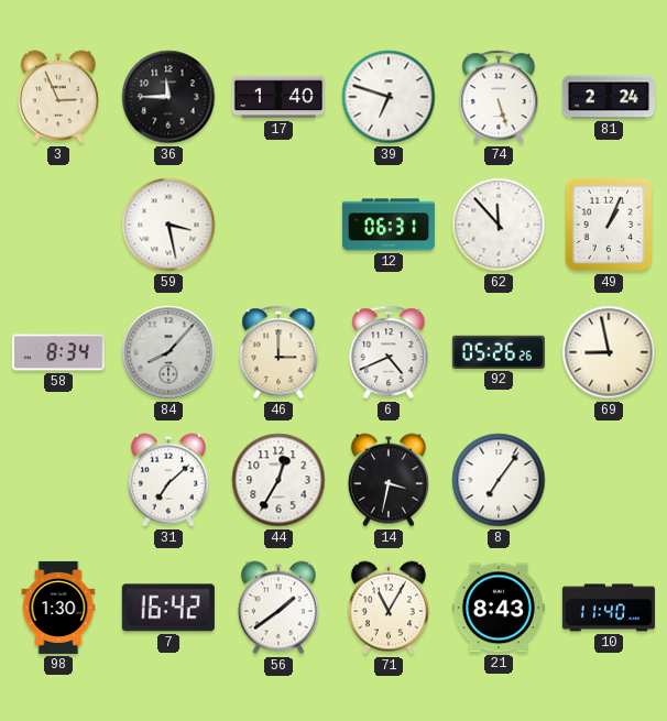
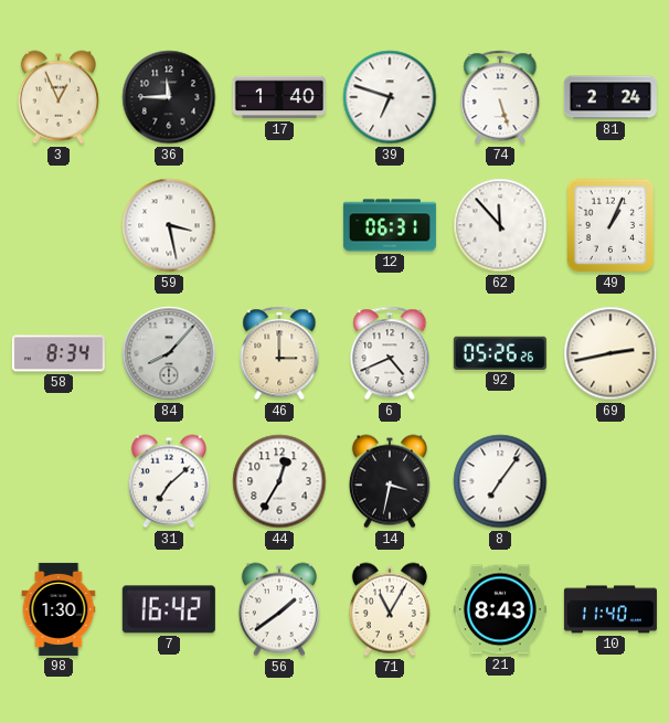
3: 2:56 -> 12:56 (59, 97)
69: 8:58 -> 2:43 (610, 353)
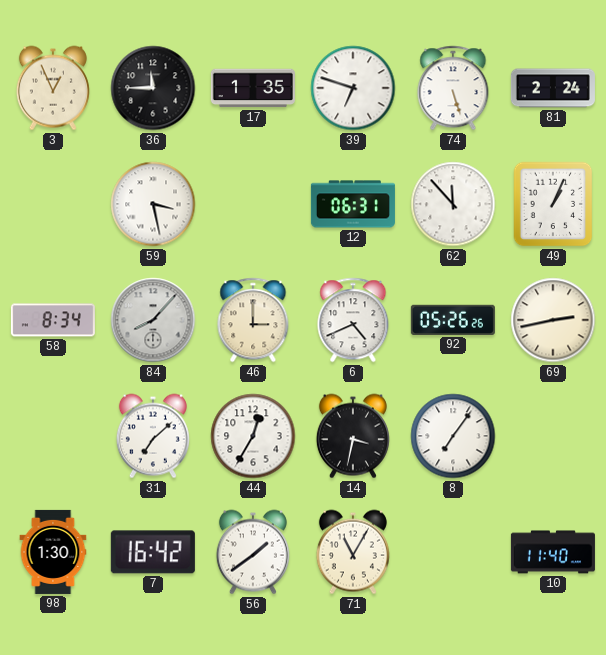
17: 1:40 -> 1:35 (253, 88)
21: 8:43 -> none (500, 609)
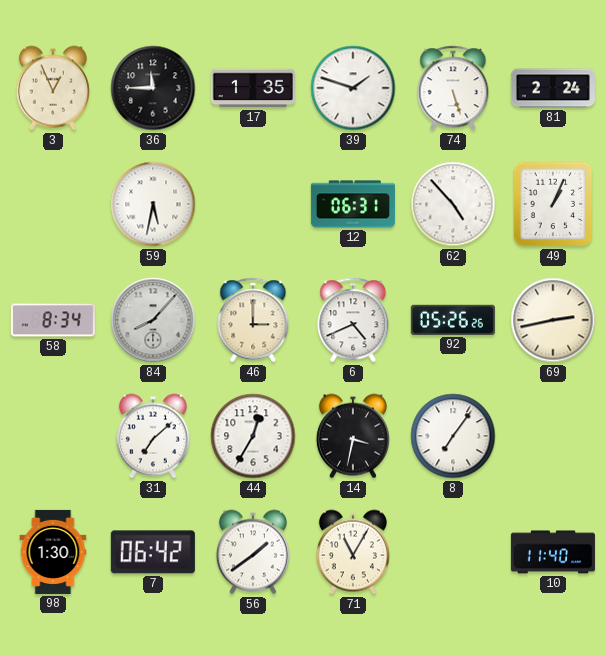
39: 6:48 -> 1:48 (353, 88)
59: 3:28 -> 5:32 (153, 204)
62: 11:53 -> 4:53 (453, 204)
7: 16:42 -> 06:42 (153, 552)
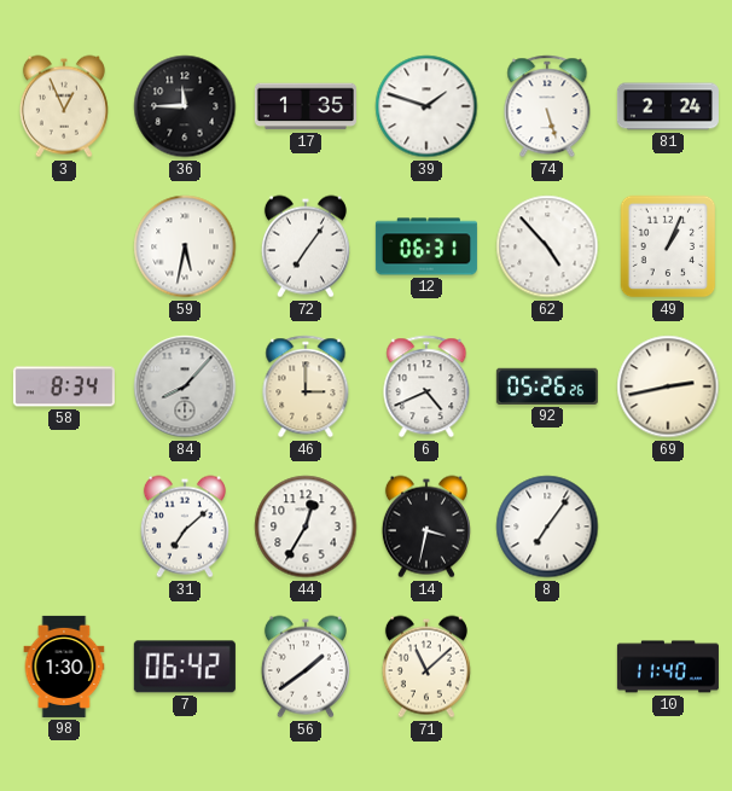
72: none -> 7:06 (306, 246)
71: 11:05 -> 11:08 (426, 667)
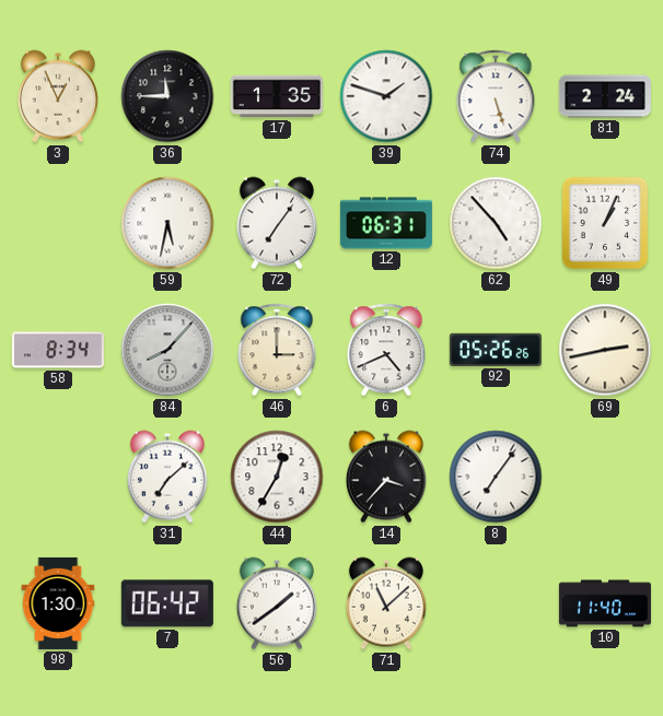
14: 3:32 -> 3:37 (386, 477)
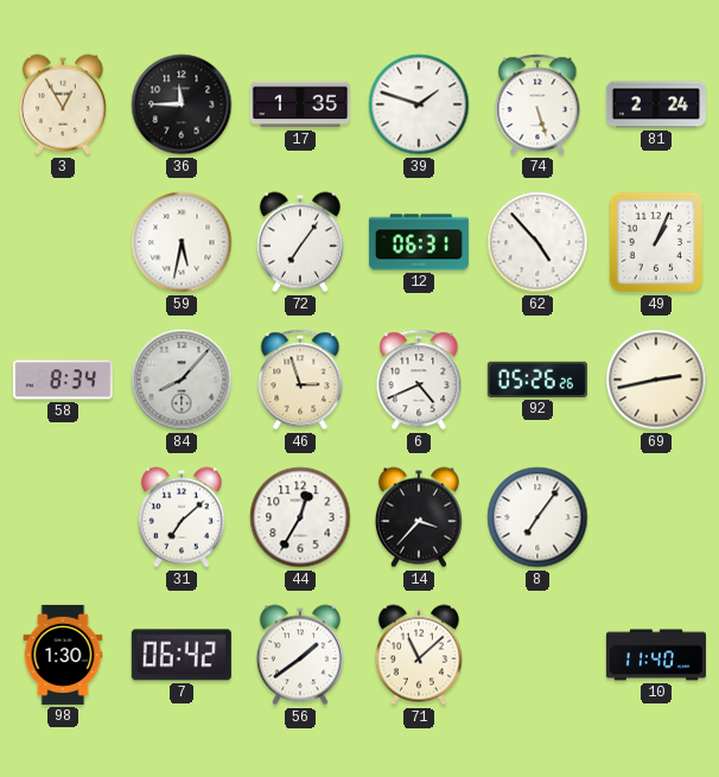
3: 12:56 -> 12:55 (63, 104)
46: 3:00 -> 2:57 (300, 380)
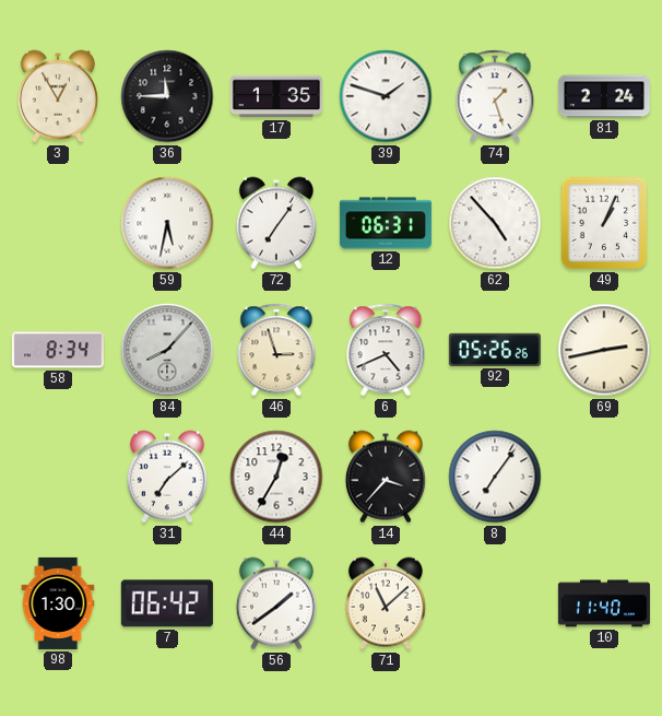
74: 5:27 -> 1:27 (495, 96)
